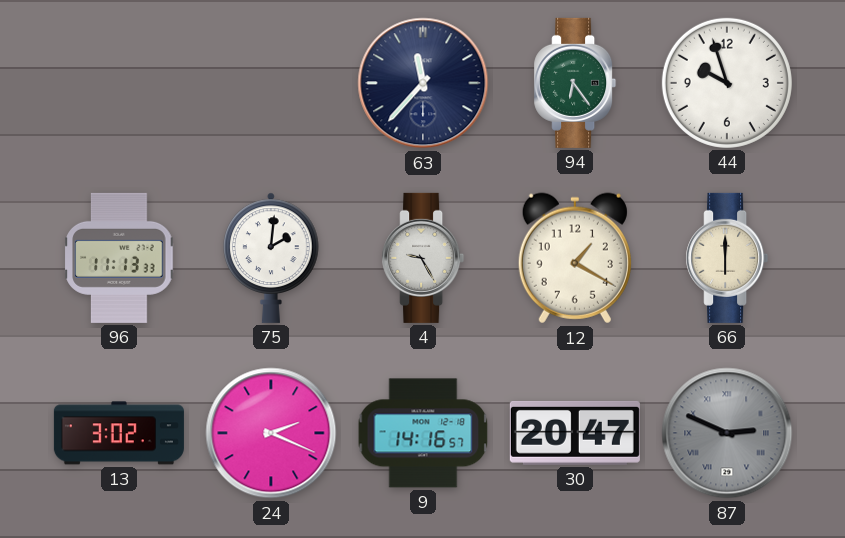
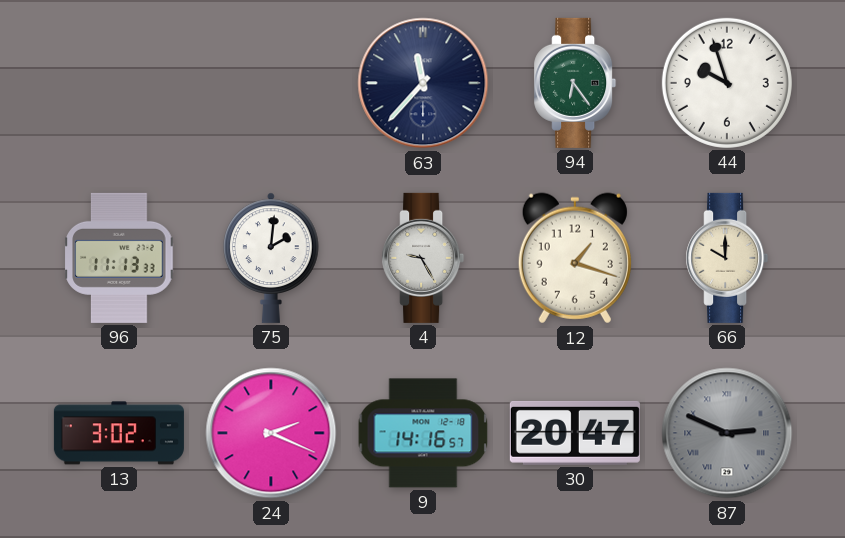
12: 1:20 -> 1:18 (575, 258)
66: 6:00 -> 10:00 (727, 258)
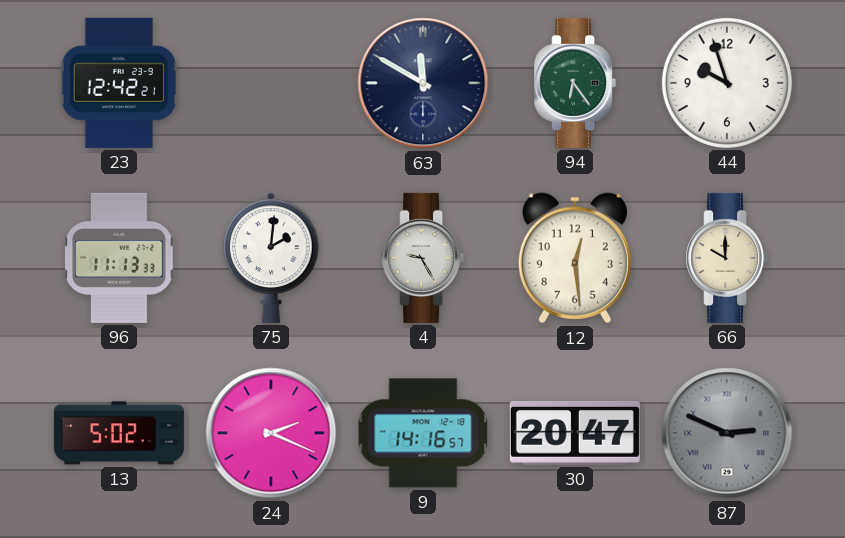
23: none -> 12:42 (119, 83)
63: 11:37 -> 11:50 (423, 83)
12: 1:18 -> 12:29 (575, 258)
13: 3:02 -> 5:02 (119, 433)
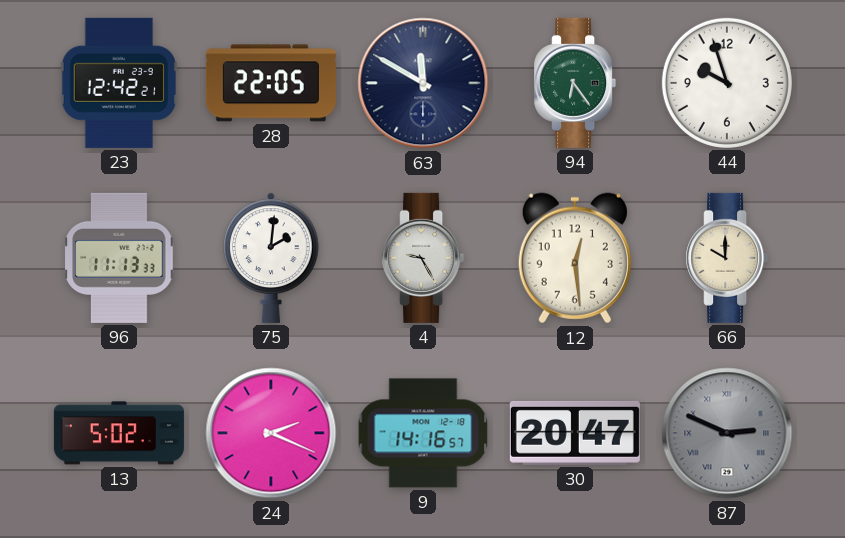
28: none -> 22:05 (271, 83)
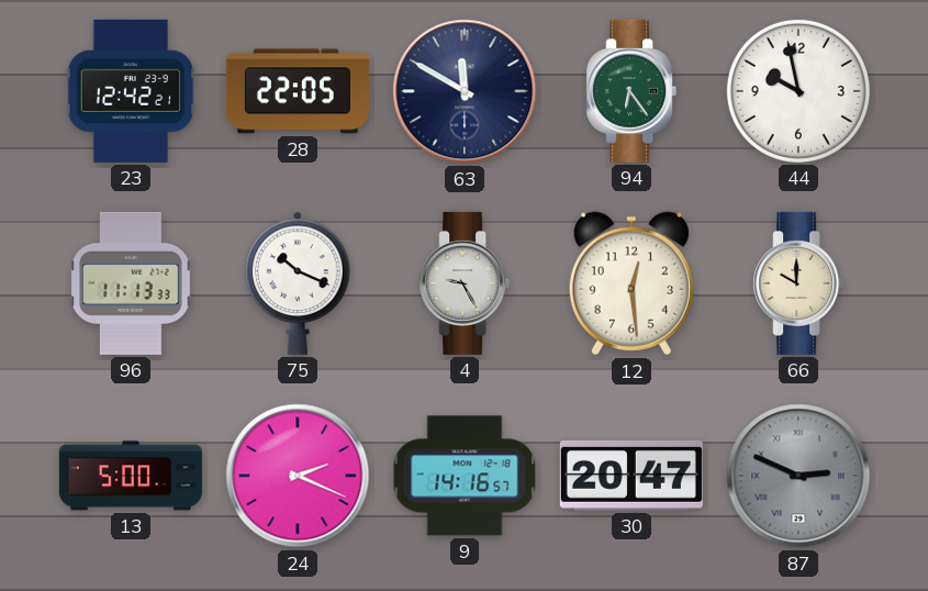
44: 9:57 -> 9:58 (798, 91)
75: 2:01 -> 10:19 (298, 283)
13: 5:02 -> 5:00 (131, 476)
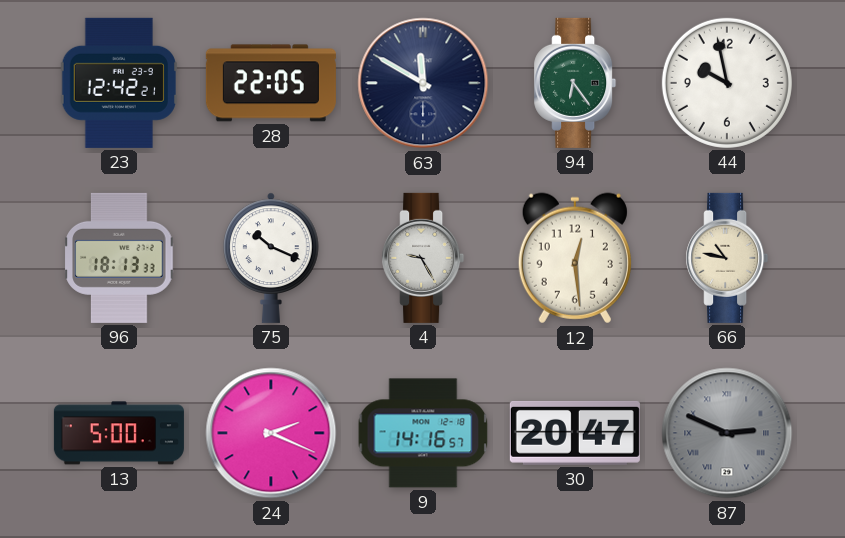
96: 11:13 -> 18:13 (119, 258)
66: 10:00 -> 10:47 (727, 258)
